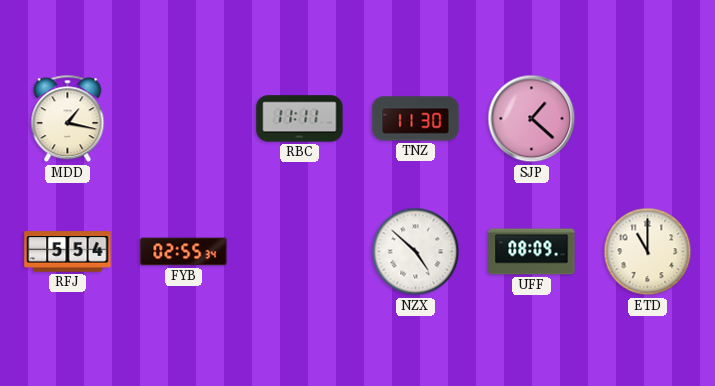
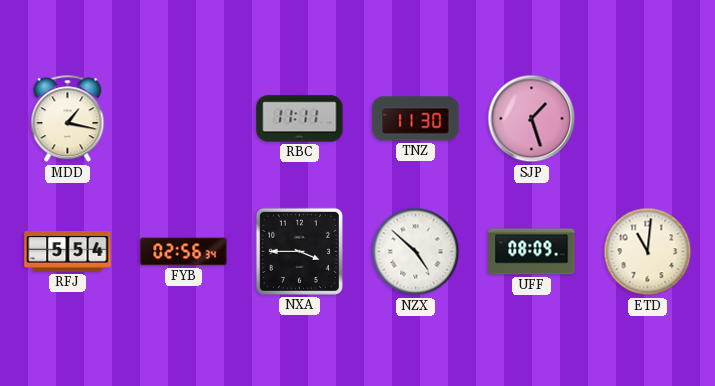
SJP: 1:22 -> 1:27 (532, 119)
FYB: 02:55 -> 02:56 (184, 252)
NXA: none -> 3:45 (299, 251)
ETD: 11:00 -> 11:01 (648, 252)
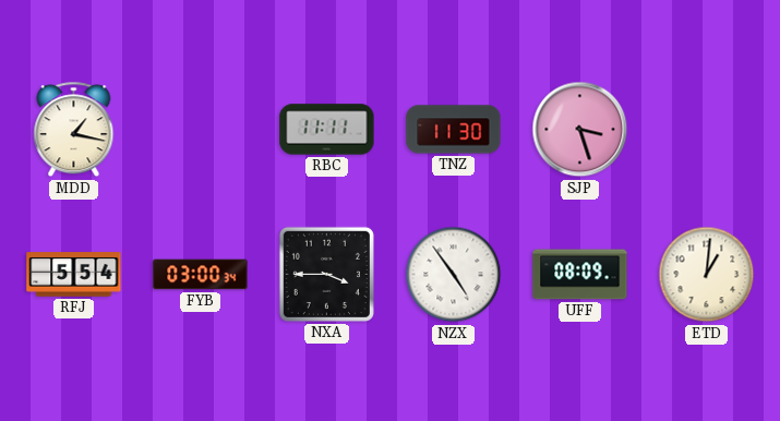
SJP: 1:27 -> 3:27 (580, 130)
FYB: 02:56 -> 03:00 (201, 275)
NZX: 4:52 -> 4:54 (454, 275)
ETD: 11:01 -> 1:01 (707, 275)
